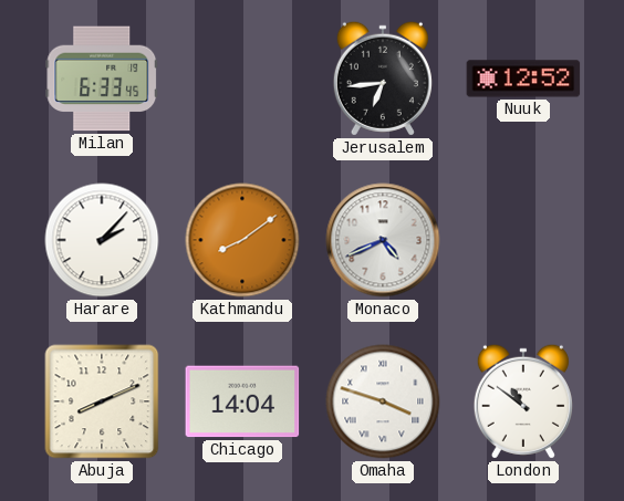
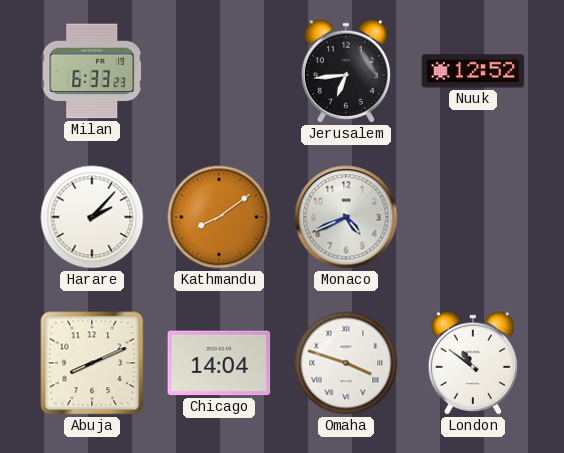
Milan: 6:33:45 -> 6:33:23 (92, 71)
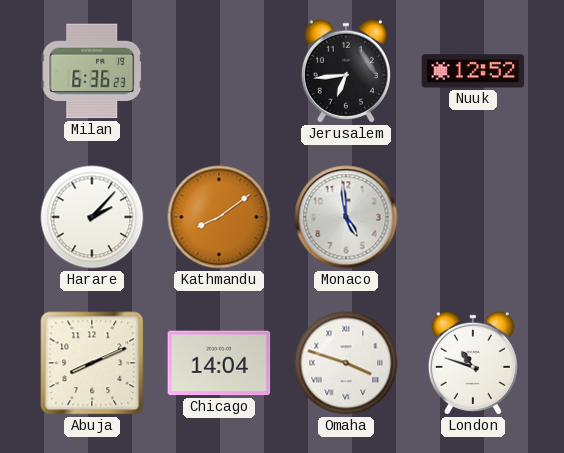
Milan: 6:33 -> 6:36 (92, 71)
Monaco: 4:41 -> 4:59 (346, 217)
London: 10:51 -> 10:48 (473, 363)
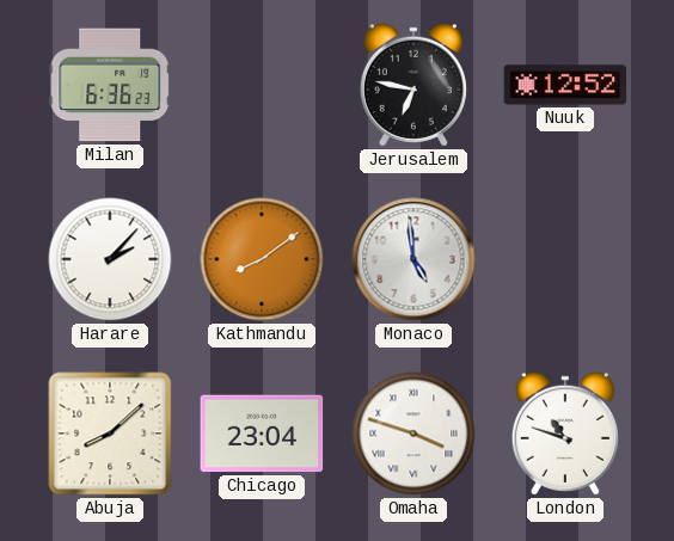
Jerusalem: 6:44 -> 6:47 (413, 85)
Abuja: 8:11 -> 8:08 (110, 434)
Chicago: 14:04 -> 23:04 (262, 434)
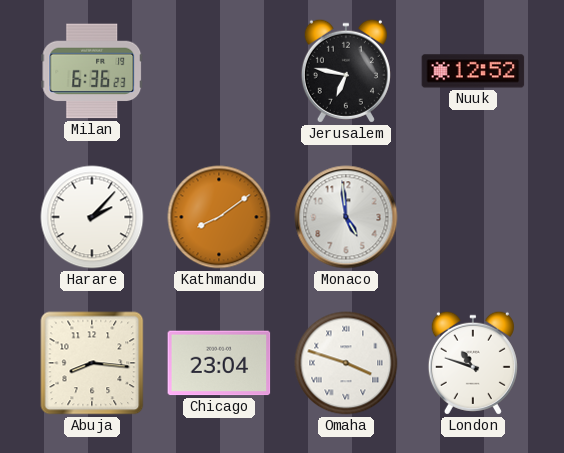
Abuja: 8:08 -> 8:16 (92, 363)
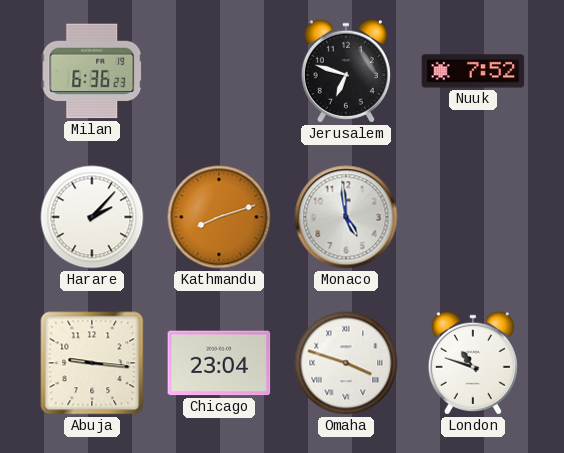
Jerusalem: 6:47 -> 6:48 (346, 71)
Nuuk: 12:52 -> 7:52 (473, 71)
Kathmandu: 8:09 -> 8:12 (219, 217)
Abuja: 8:16 -> 9:16 (92, 363)
